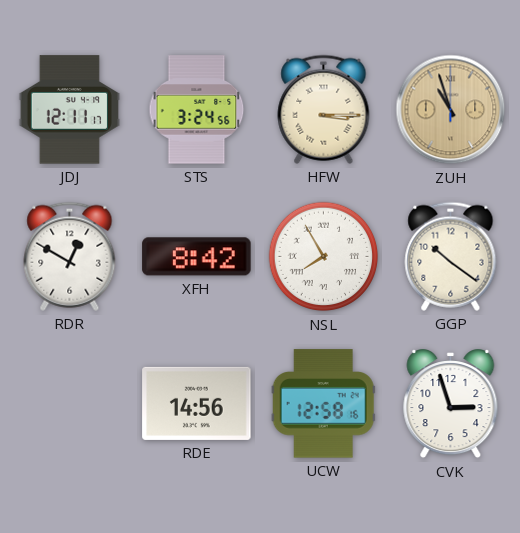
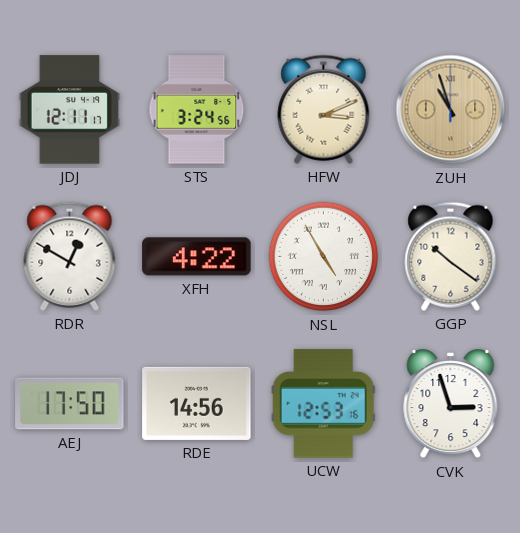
HFW: 3:15 -> 3:11 (324, 109)
XFH: 8:42 -> 4:22 (197, 257)
NSL: 7:55 -> 4:55 (324, 257)
AEJ: none -> 17:50 (70, 404)
UCW: 12:58 -> 12:53 (323, 404)
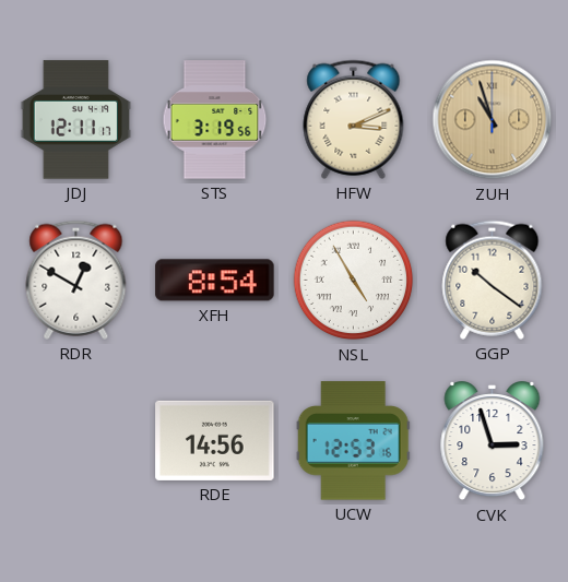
STS: 3:24 -> 3:19 (215, 120)
XFH: 4:22 -> 8:54 (215, 281)
AEJ: 17:50 -> none (70, 404)
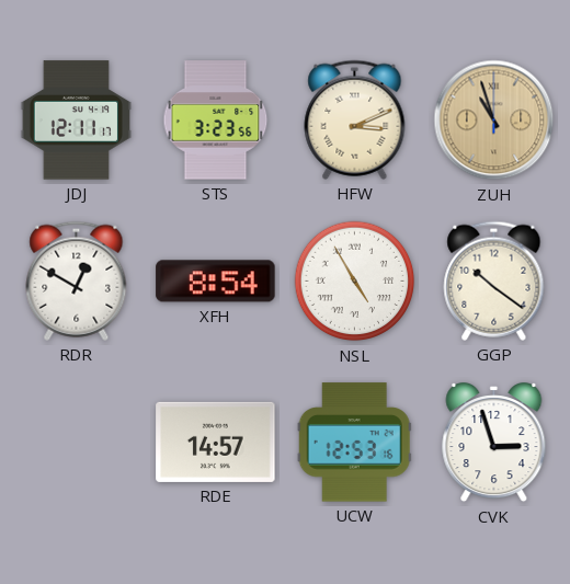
STS: 3:19 -> 3:23 (216, 121)
RDE: 14:56 -> 14:57 (216, 442)
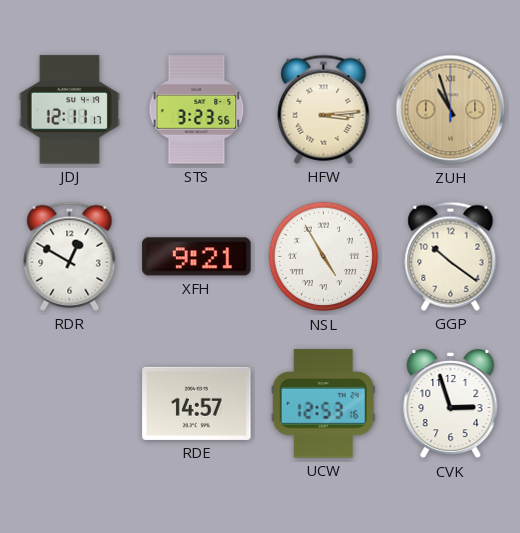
HFW: 3:11 -> 3:14 (324, 109)
XFH: 8:54 -> 9:21 (197, 257)
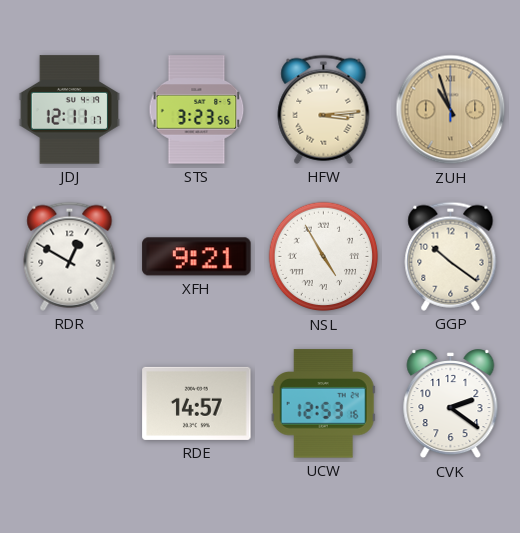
CVK: 2:57 -> 2:21 (451, 405)
